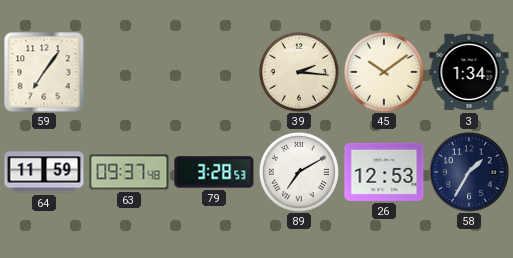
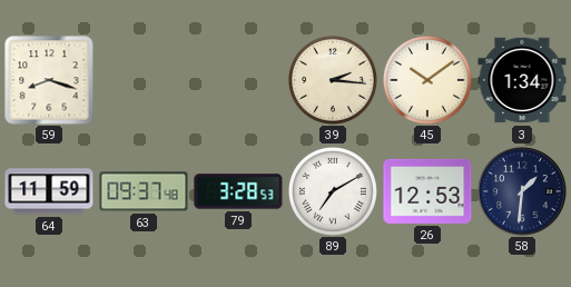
59: 7:06 -> 8:18 (49, 80)
58: 1:35 -> 1:31 (522, 191)
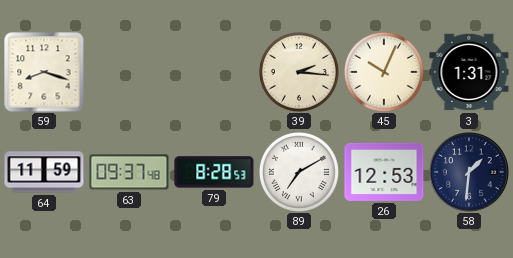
45: 10:09 -> 10:04 (384, 72)
3: 1:34 -> 1:31 (469, 72)
79: 3:28 -> 8:28 (214, 172)
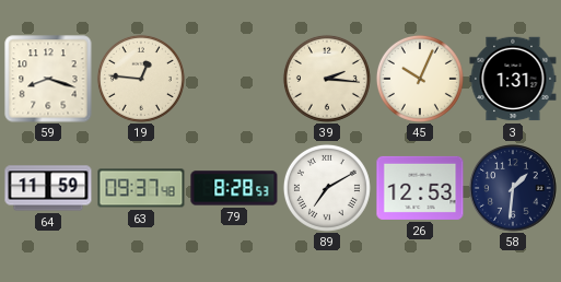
19: none -> 12:46 (141, 79)
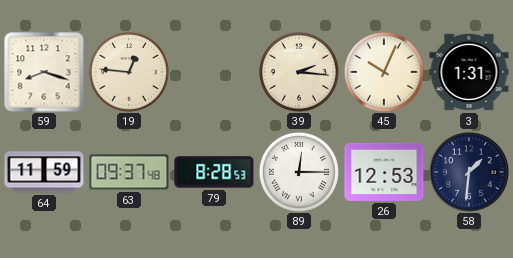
89: 7:10 -> 12:15 (299, 172)
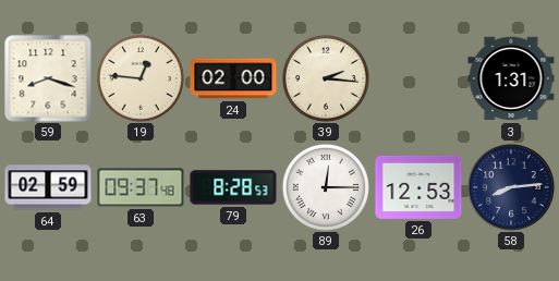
24: none -> 02:00 (233, 78)
45: 10:04 -> none (384, 72)
64: 11:59 -> 02:59 (48, 187)
58: 1:31 -> 8:14 (511, 187)
